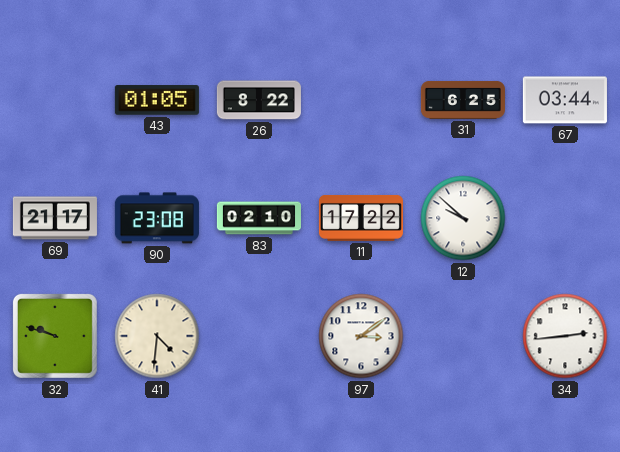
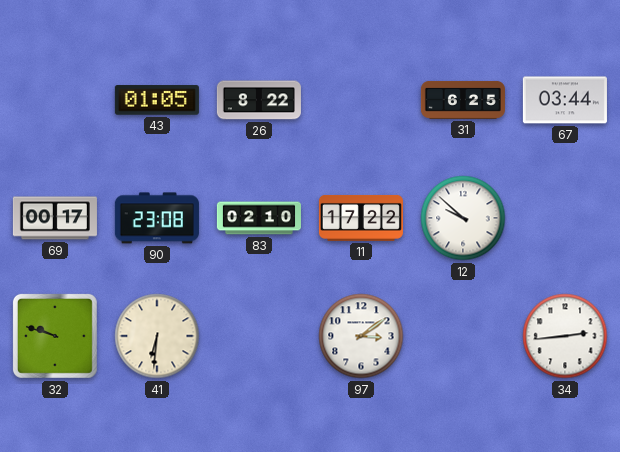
69: 21:17 -> 00:17 (55, 218)
41: 4:31 -> 6:31 (157, 336)
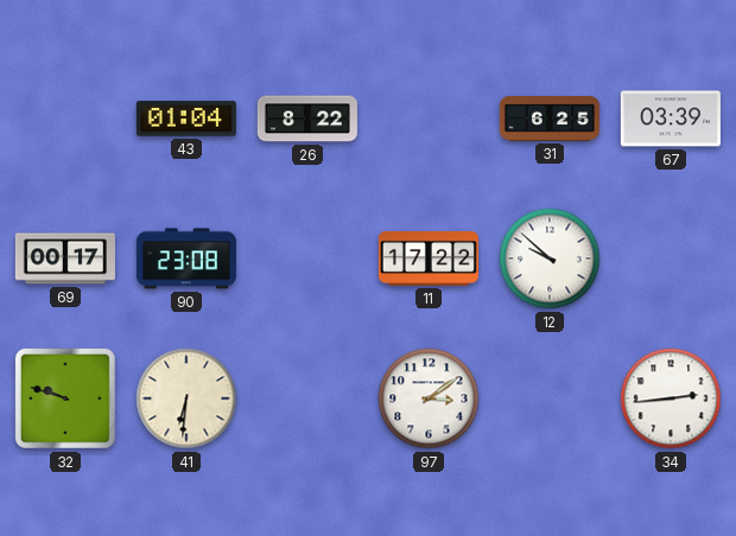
43: 01:05 -> 01:04 (186, 119)
67: 03:44 -> 03:39 (671, 119)
83: 02:10 -> none (259, 218)
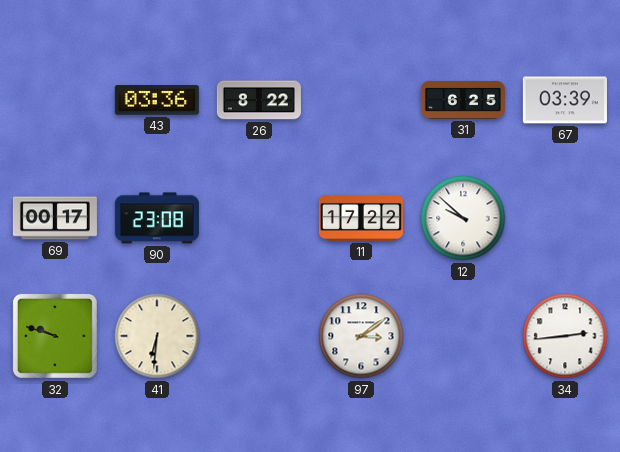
43: 01:04 -> 03:36 (157, 100)
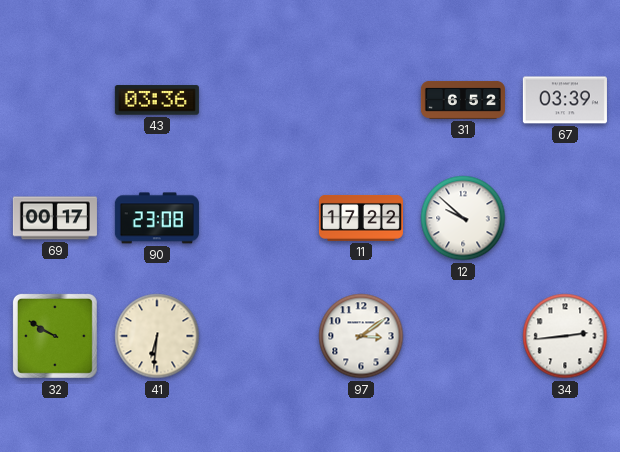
26: 8:22 -> none (259, 100)
31: 6:25 -> 6:52 (463, 100)
32: 9:48 -> 9:50 (55, 336)
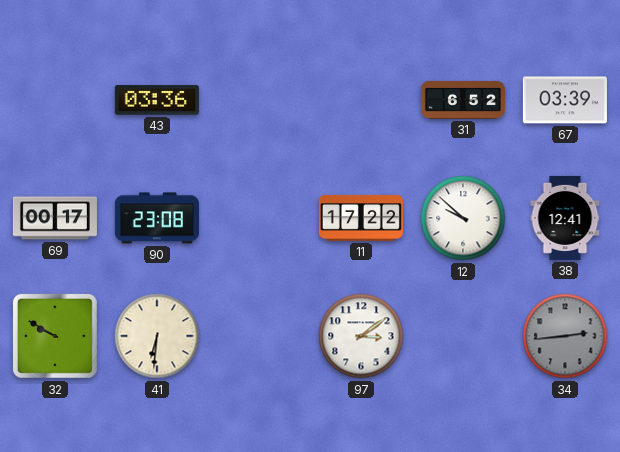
38: none -> 12:41 (565, 218)
34 dial: white -> grey (565, 336)
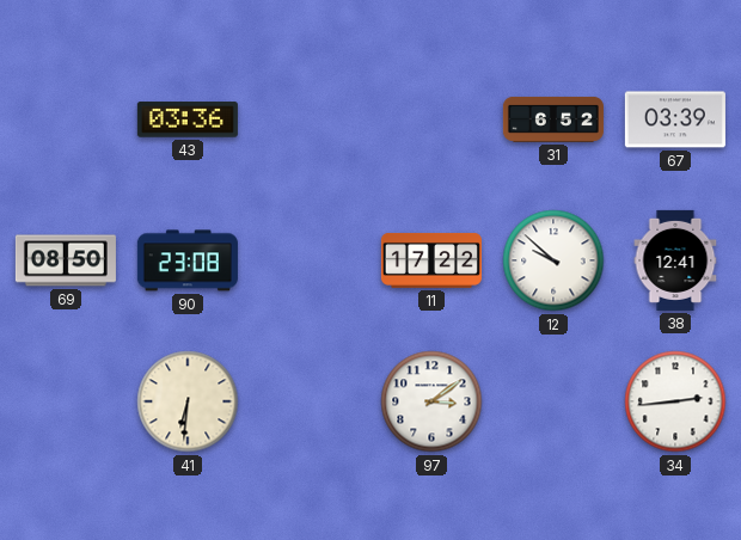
69: 00:17 -> 08:50 (66, 260)
32: 9:50 -> none (55, 336)
34 dial: grey -> white (675, 401)
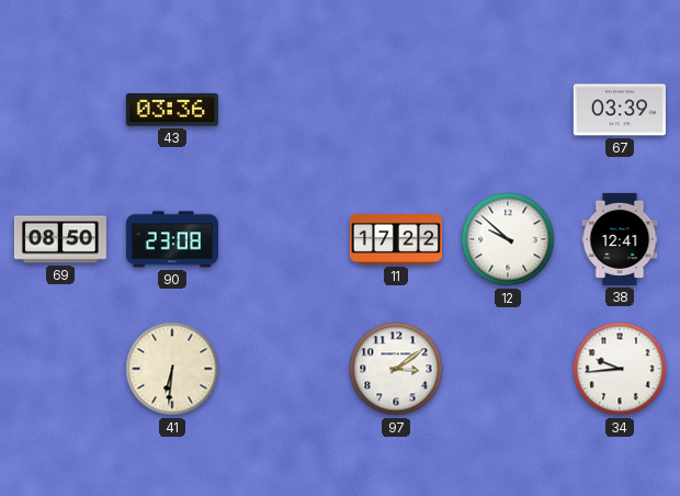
31: 6:52 -> none (553, 119)
34: 2:44 -> 9:44 (620, 369)
